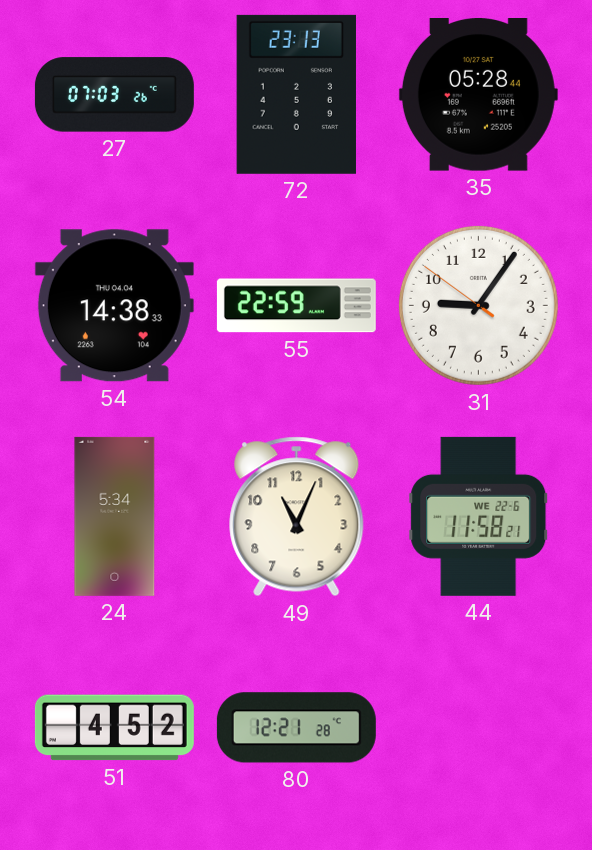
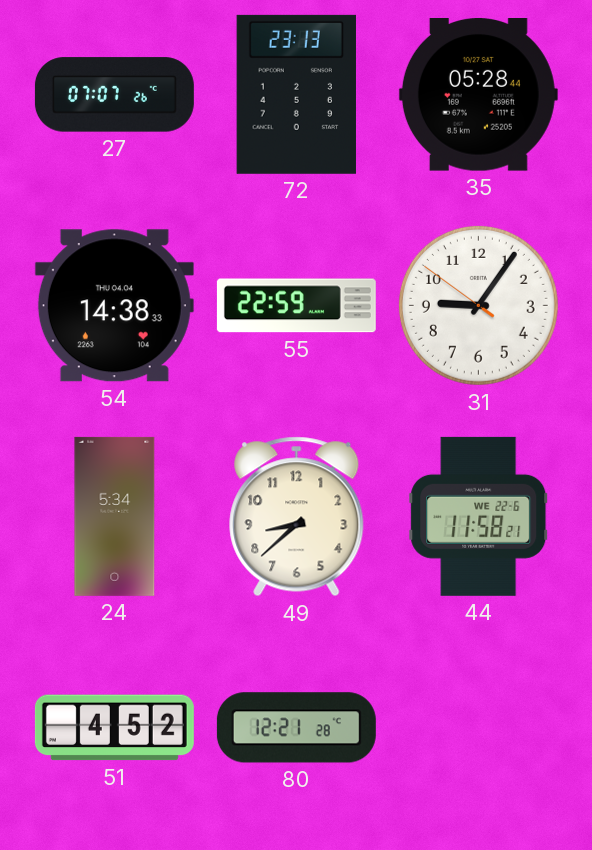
27: 07:03 -> 07:07 (114, 95)
49: 11:04 -> 8:38 (297, 517)
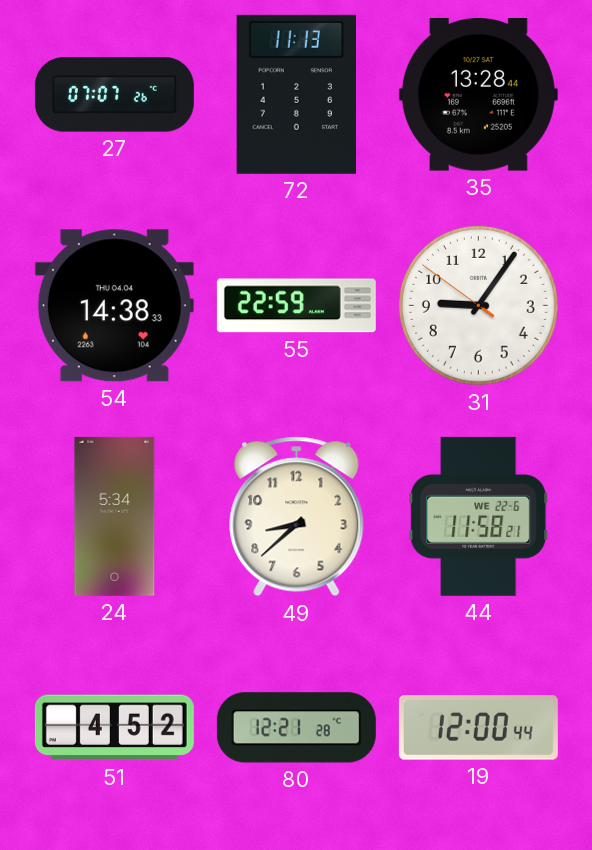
72: 23:13 -> 11:13 (296, 94)
35: 05:28 -> 13:28 (478, 95)
19: none -> 12:00 (478, 728)
